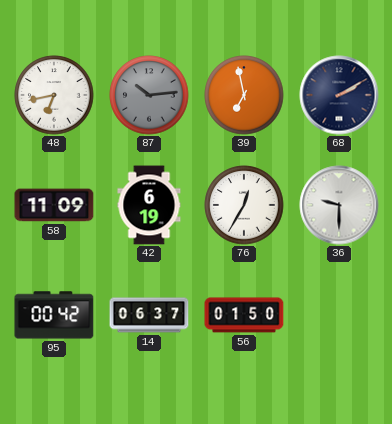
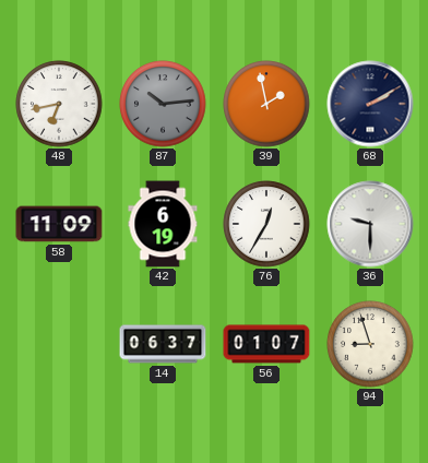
39: 6:58 -> 1:58 (266, 104)
95: 00:42 -> none (54, 315)
56: 01:50 -> 01:07 (266, 344)
94: none -> 8:57 (370, 344)
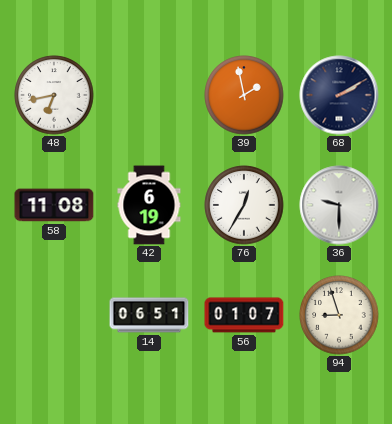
87: 10:14 -> none (163, 104)
58: 11:09 -> 11:08 (54, 205)
14: 06:37 -> 06:51 (149, 315)
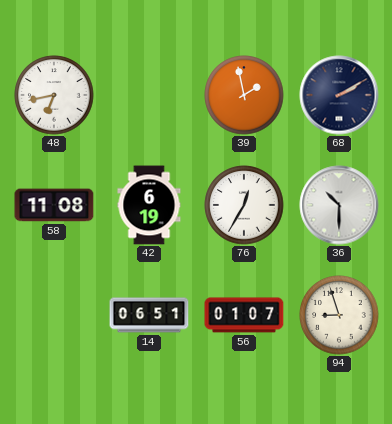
36: 9:30 -> 10:30 (339, 205)
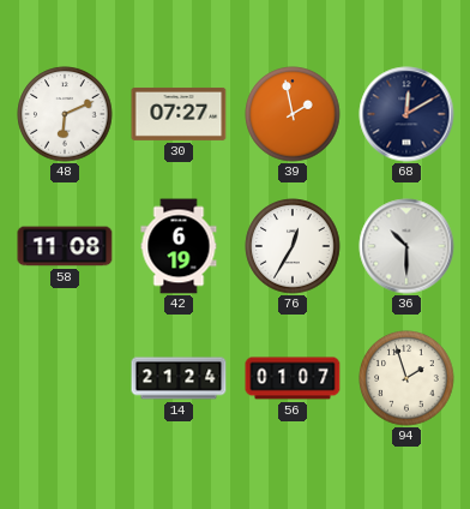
48: 6:43 -> 6:11 (65, 114)
30: none -> 07:27 (179, 114)
68: 2:10 -> 12:10 (406, 114)
14: 06:51 -> 21:24 (179, 378)
94: 8:57 -> 1:57 (406, 378)
